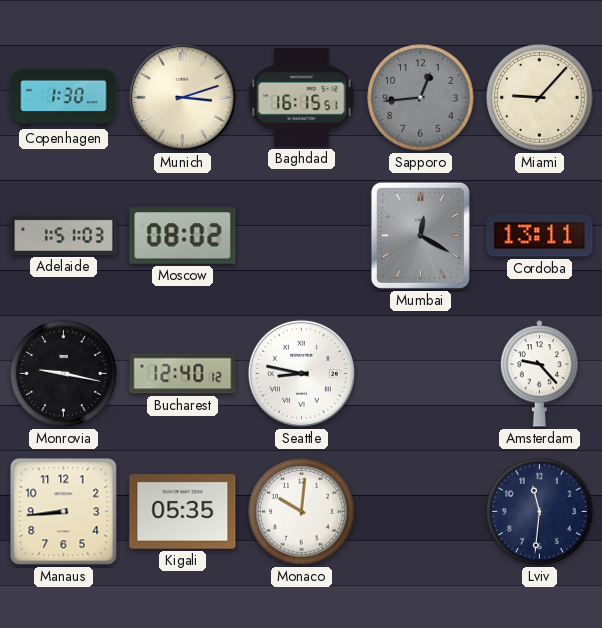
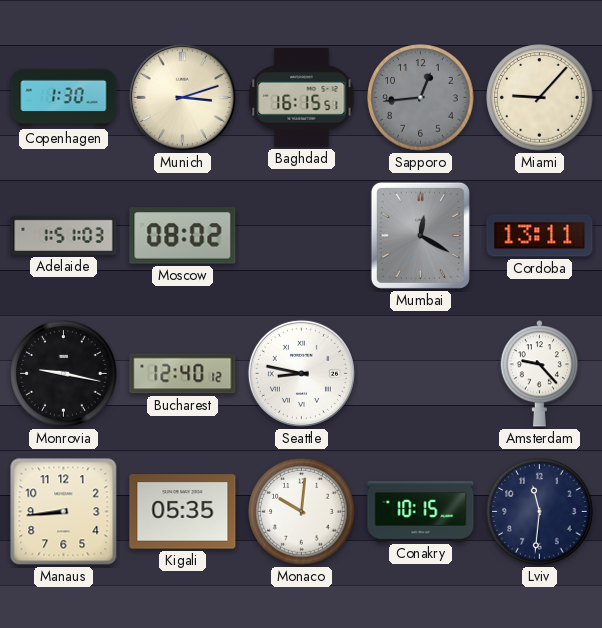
Conakry: none -> 10:15 (421, 512)
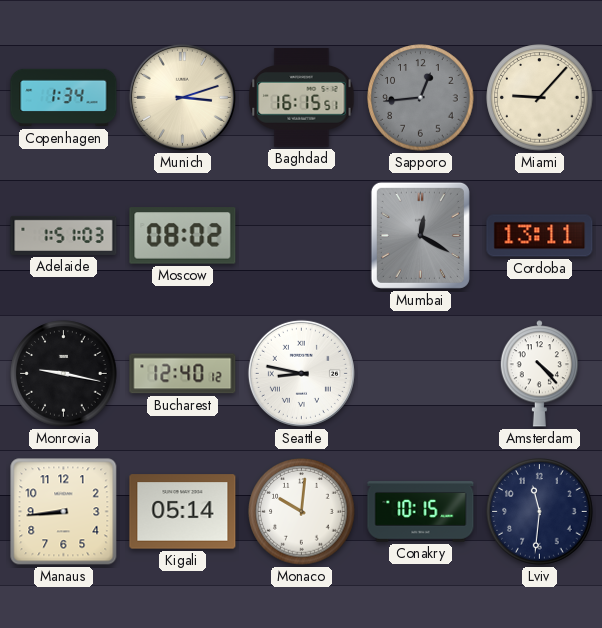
Copenhagen: 1:30 -> 1:34 (64, 98)
Amsterdam: 9:23 -> 4:23 (539, 374)
Kigali: 05:35 -> 05:14 (183, 512)
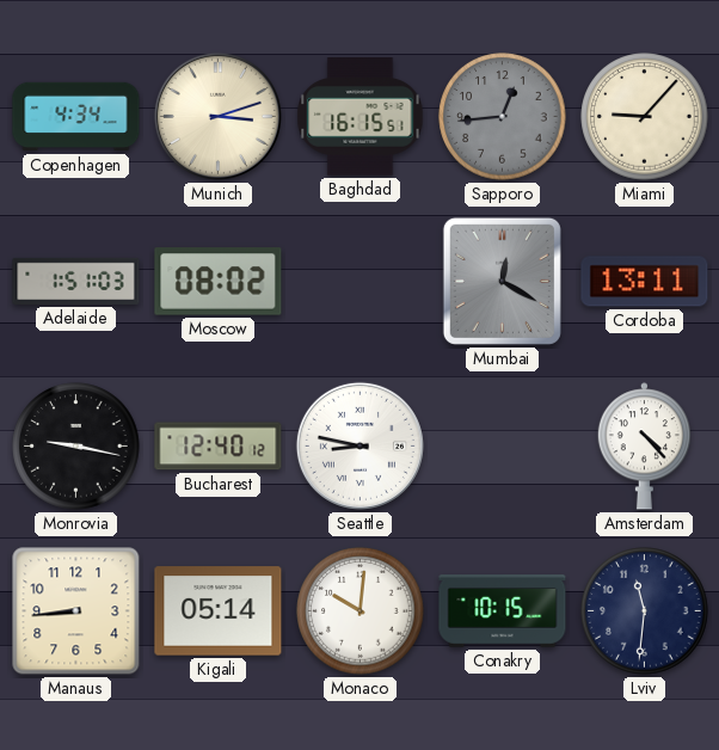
Copenhagen: 1:34 -> 4:34 (76, 117)
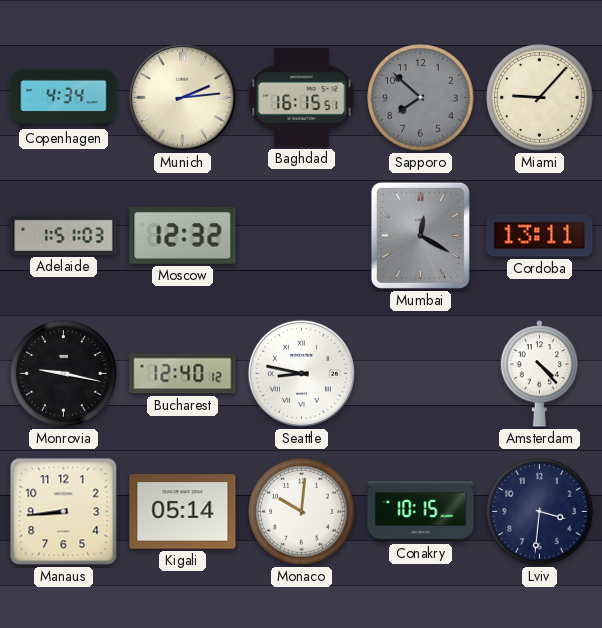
Munich: 3:12 -> 2:14 (182, 97)
Sapporo: 12:44 -> 7:52 (421, 98)
Moscow: 08:02 -> 12:32 (183, 236)
Lviv: 11:31 -> 3:31 (540, 512)
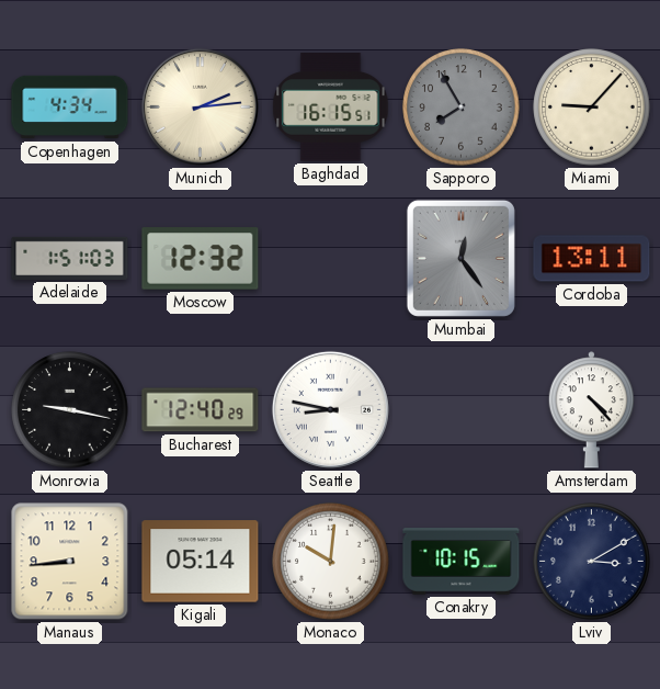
Sapporo: 7:52 -> 7:55 (462, 108)
Mumbai: 12:20 -> 12:24 (460, 258)
Bucharest: 12:40:12 -> 12:40:29 (201, 410)
Lviv: 3:31 -> 3:10 (592, 562)
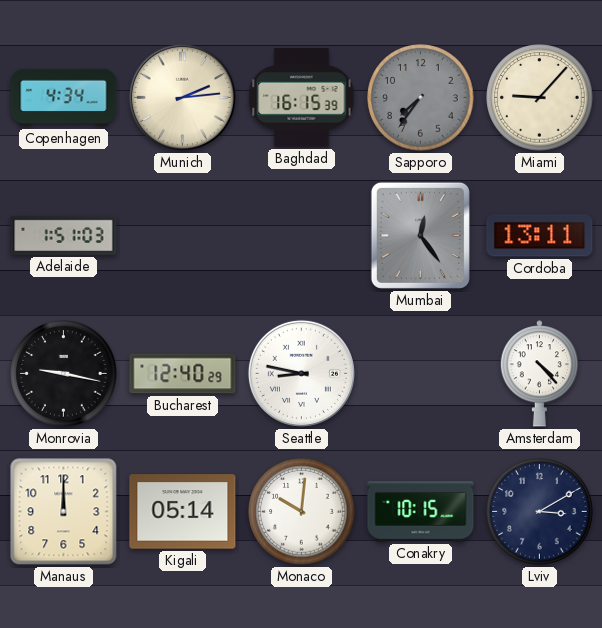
Baghdad: 16:15:51 -> 16:15:39 (302, 98)
Sapporo: 7:55 -> 7:36 (421, 98)
Moscow: 12:32 -> none (201, 259)
Manaus: 8:44 -> 12:00 (64, 512)
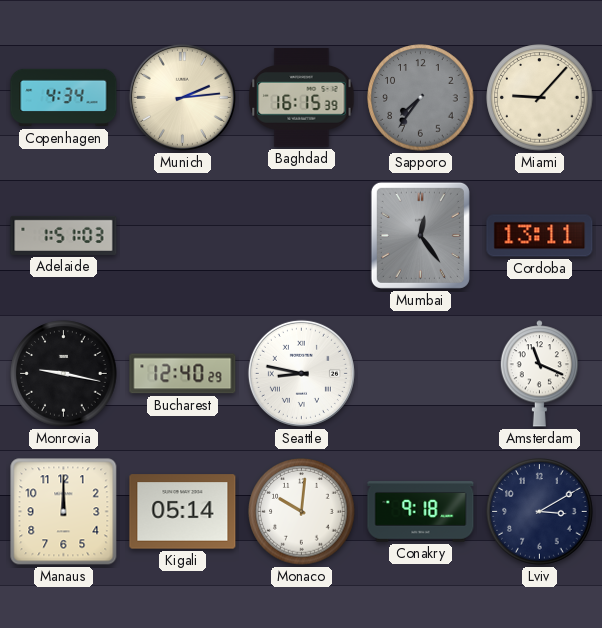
Amsterdam: 4:23 -> 11:19 (539, 374)
Conakry: 10:15 -> 9:18 (421, 512)
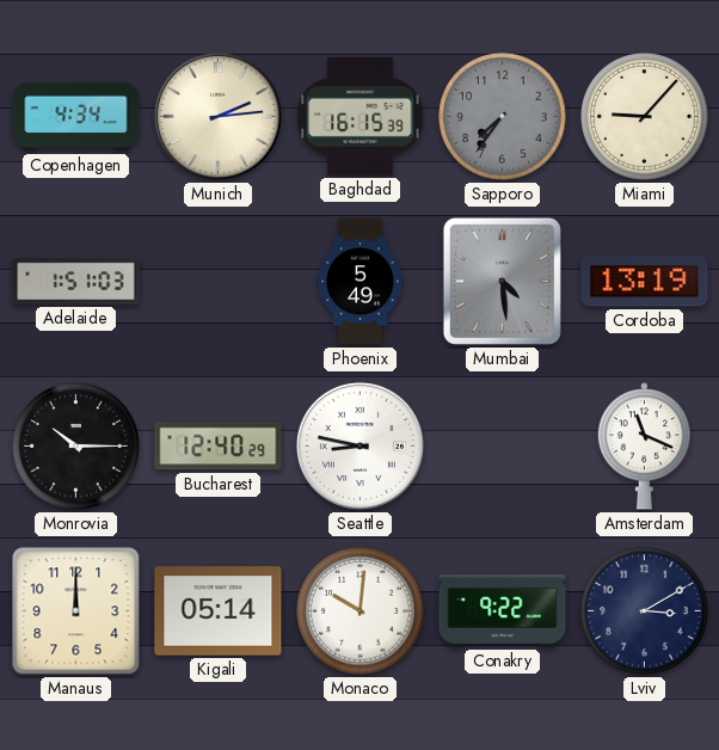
Phoenix: none -> 5:49 (361, 282)
Mumbai: 12:24 -> 4:29 (502, 281)
Cordoba: 13:11 -> 13:19 (645, 282)
Monrovia: 9:17 -> 10:15 (76, 447)
Conakry: 9:18 -> 9:22 (503, 611)
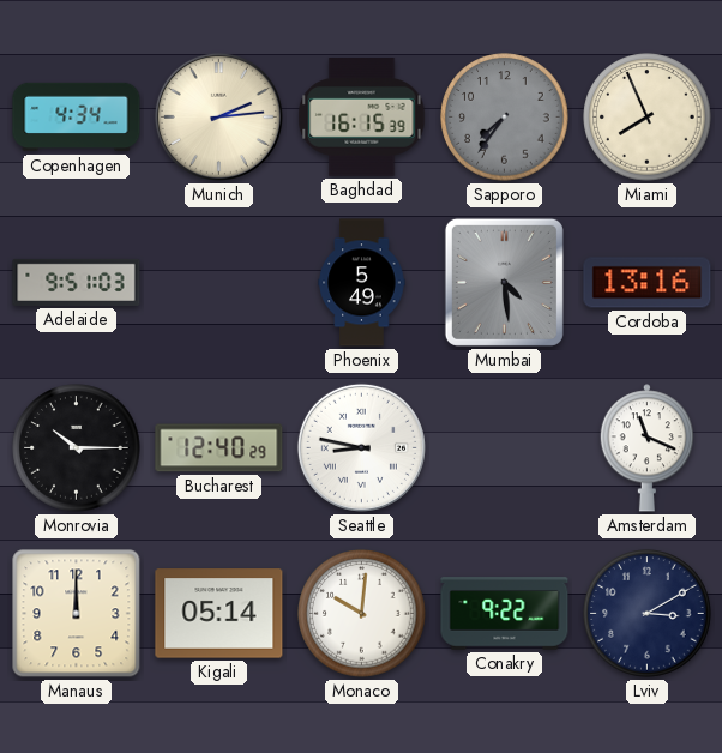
Miami: 9:07 -> 7:56 (648, 118)
Adelaide: 1:51 -> 9:51 (77, 282)
Cordoba: 13:19 -> 13:16 (648, 283)
